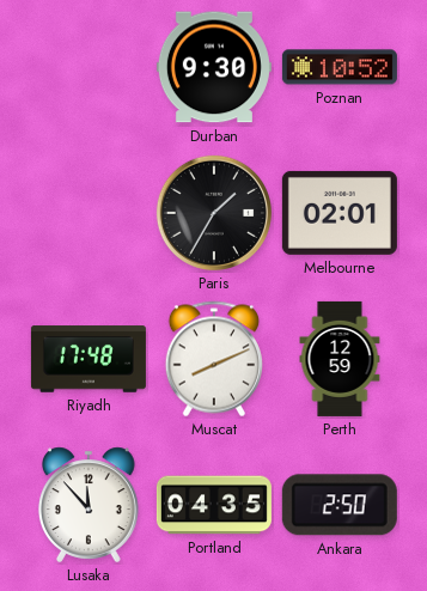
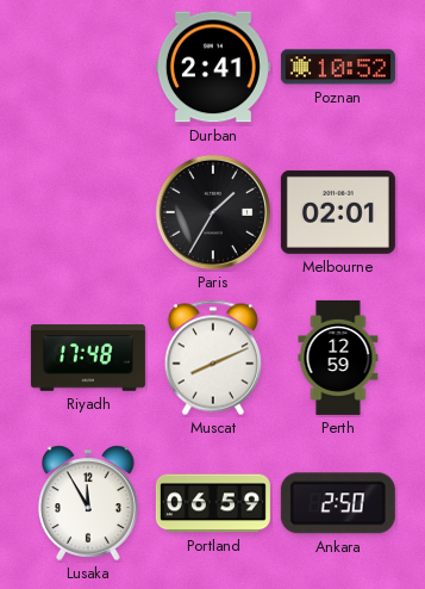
Durban: 9:30 -> 2:41 (213, 67)
Lusaka: 11:53 -> 11:55 (88, 503)
Portland: 04:35 -> 06:59 (213, 503)
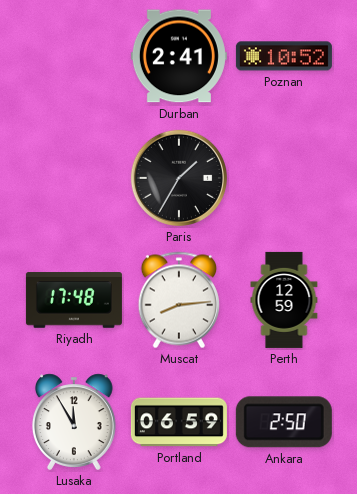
Melbourne: 02:01 -> none (338, 212)
Muscat: 8:11 -> 8:14 (179, 300)
